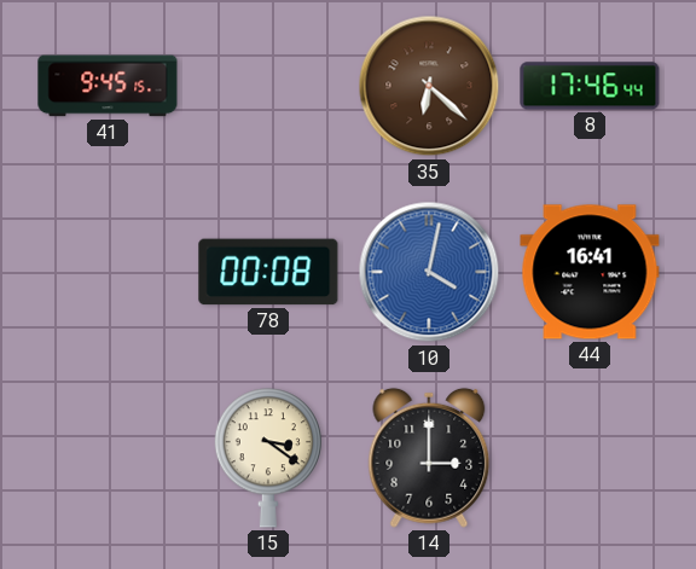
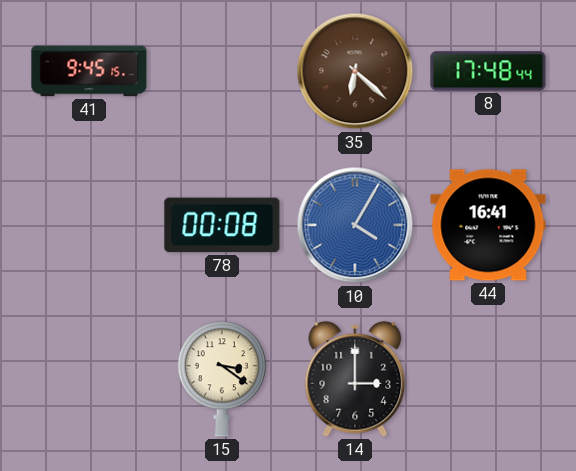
8: 17:46 -> 17:48 (488, 71)
10: 4:02 -> 4:05 (355, 225)
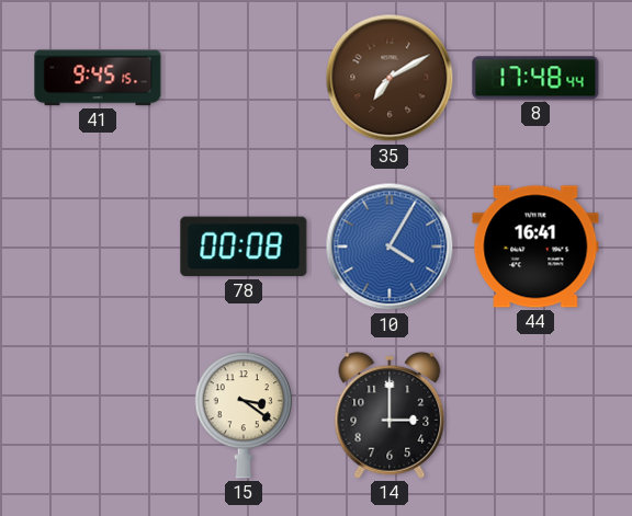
35: 6:22 -> 7:10 (390, 78)
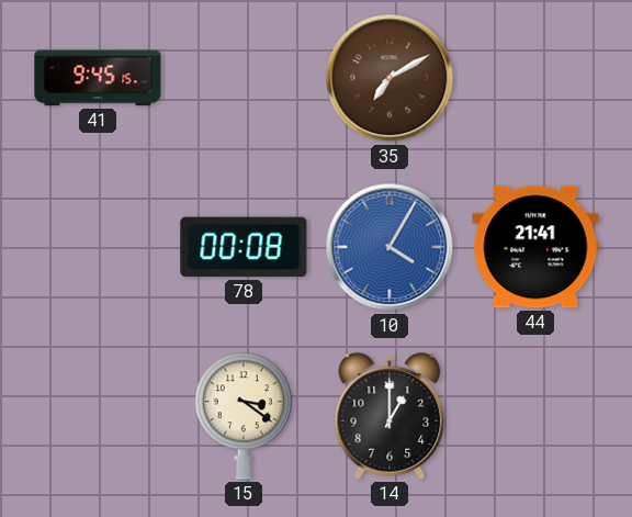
8: 17:48 -> none (535, 78)
44: 16:41 -> 21:41 (535, 247)
14: 3:00 -> 1:00 (390, 416)
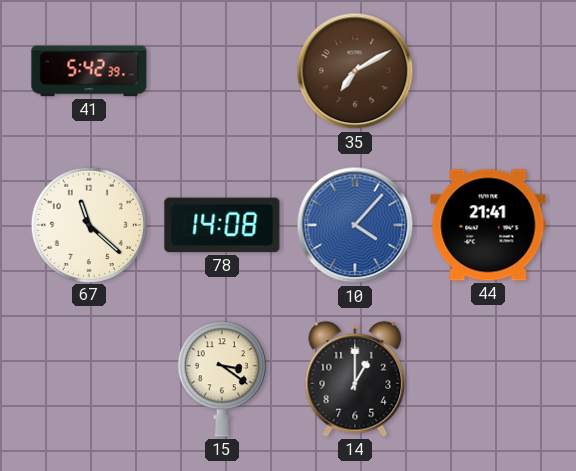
41: 9:45 -> 5:42 (89, 71)
67: none -> 11:22 (88, 224)
78: 00:08 -> 14:08 (222, 225)
10: 4:05 -> 4:07 (355, 225)
